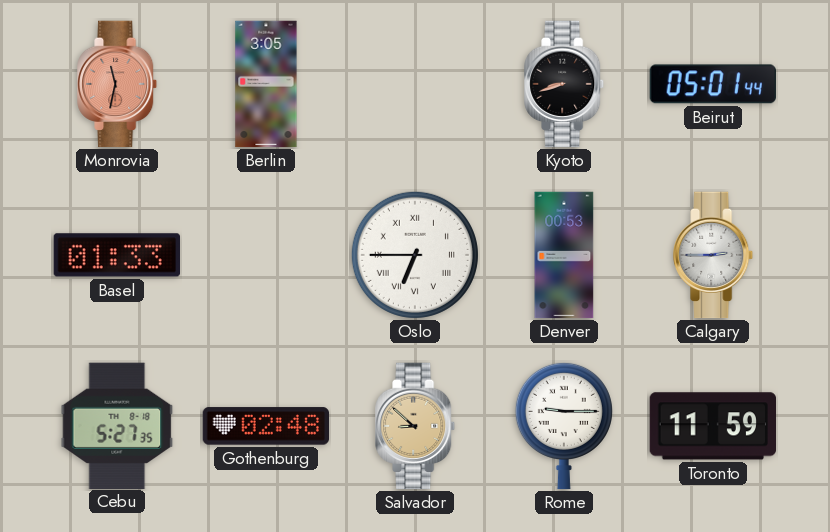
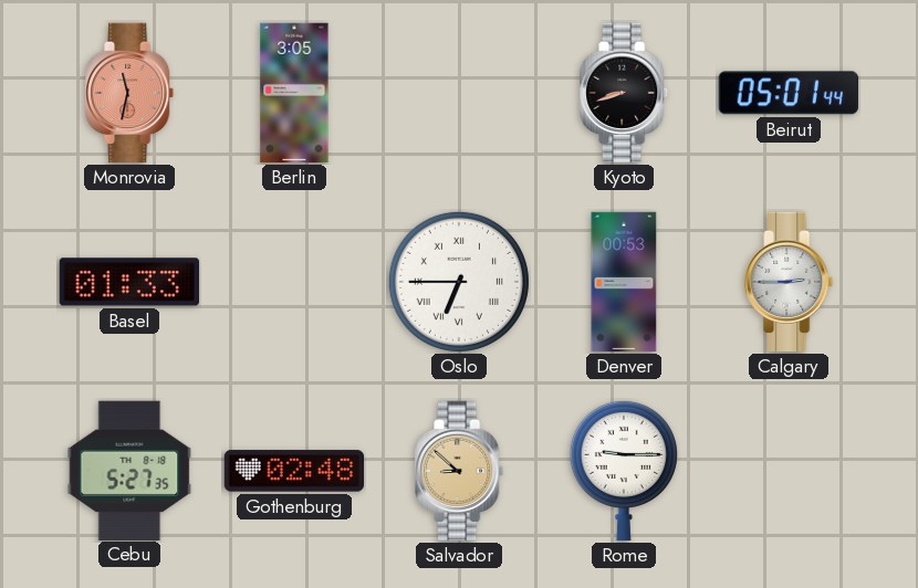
Toronto: 11:59 -> none (712, 426)
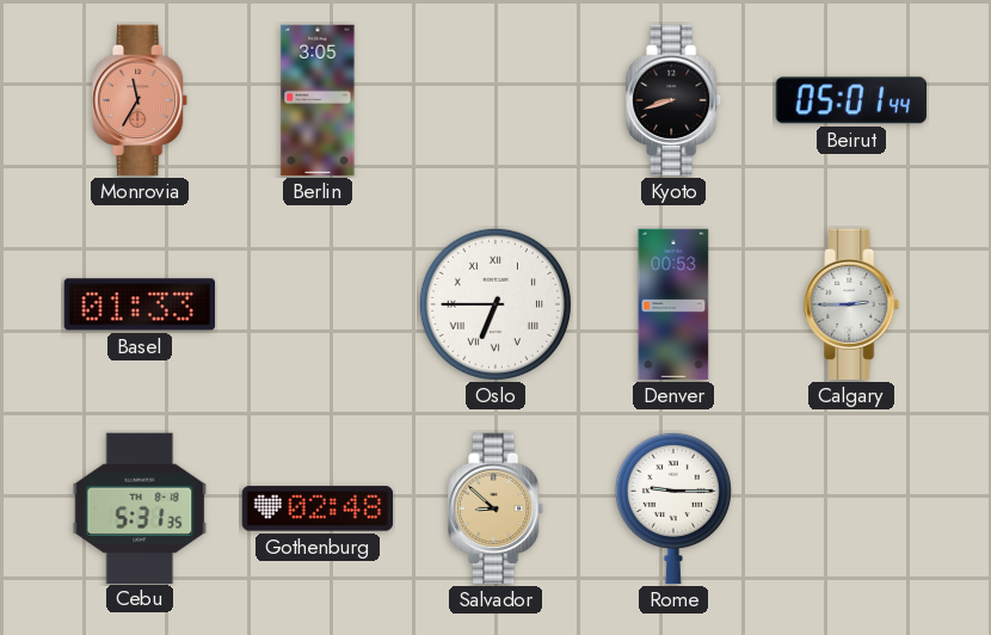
Monrovia: 11:32 -> 11:35 (141, 100)
Cebu: 5:27 -> 5:31 (140, 507)
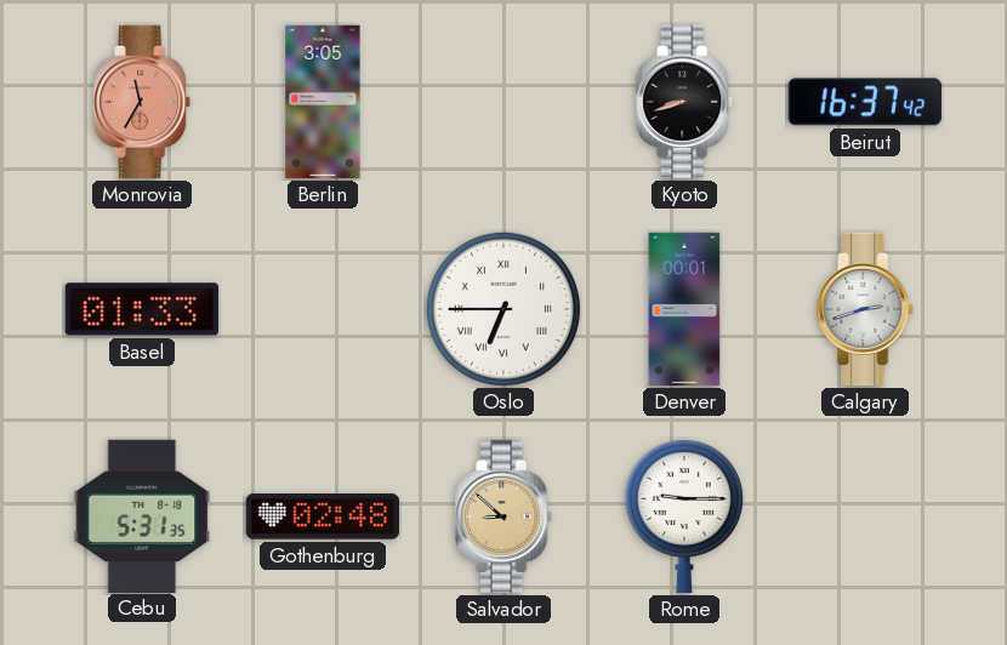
Beirut: 05:01 -> 16:37 (865, 102)
Denver: 00:53 -> 00:01 (684, 309)
Calgary: 2:45 -> 2:42 (866, 309)
